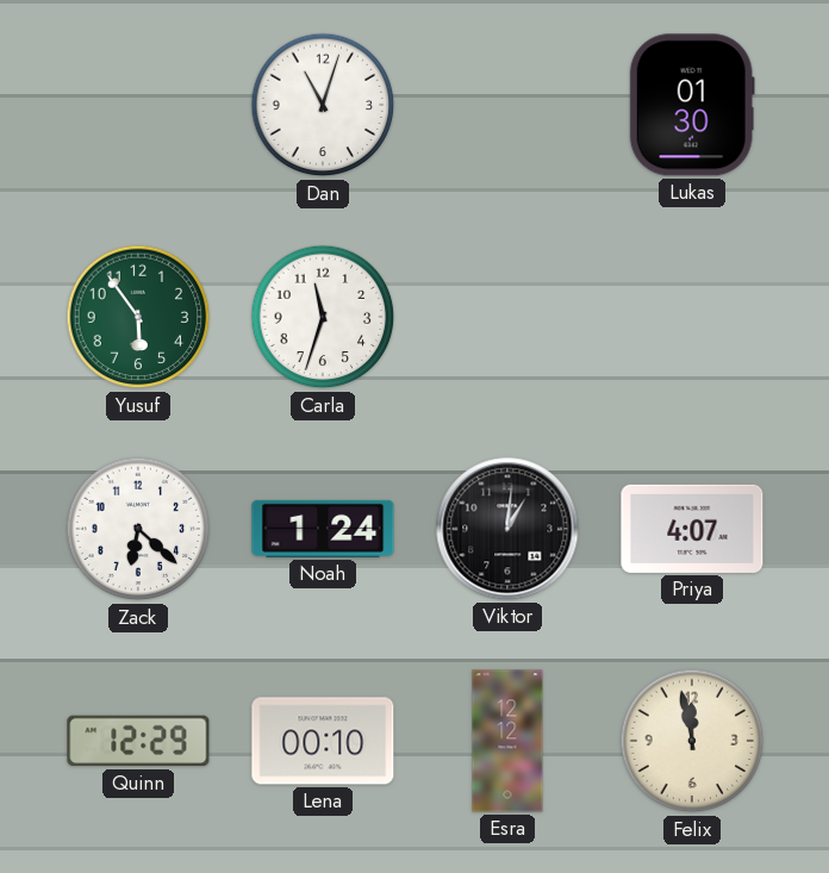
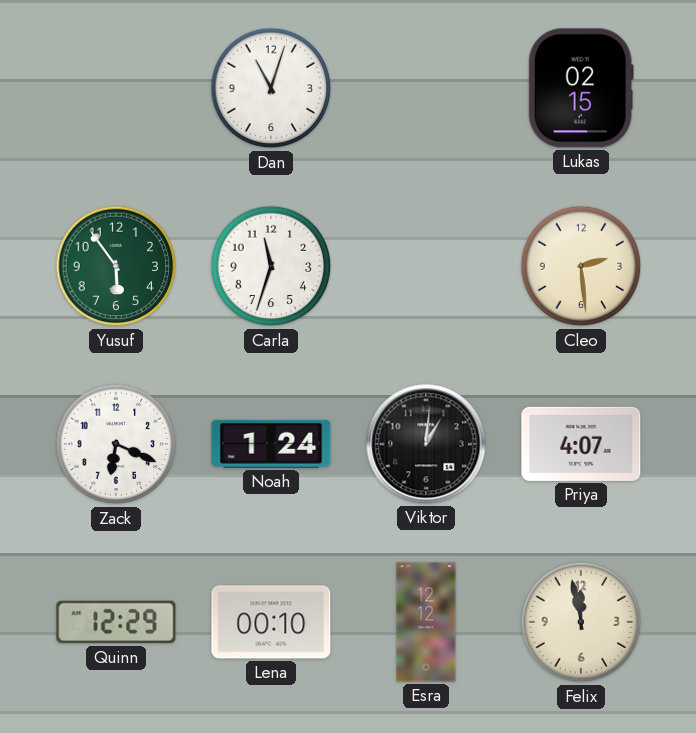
Lukas: 01:30 -> 02:15 (581, 88)
Cleo: none -> 2:29 (581, 266)
Zack: 6:22 -> 6:19 (116, 444)
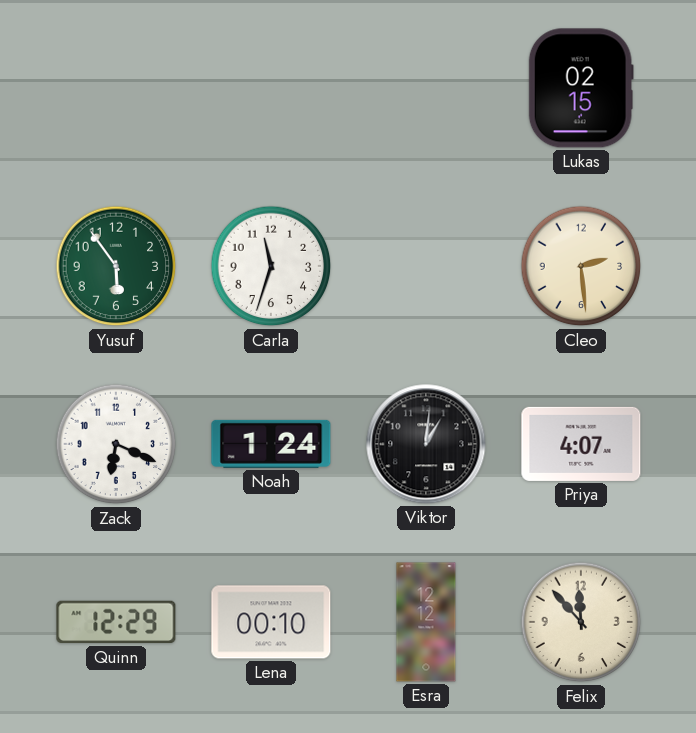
Dan: 11:03 -> none (271, 88)
Felix: 11:58 -> 11:53 (581, 622)
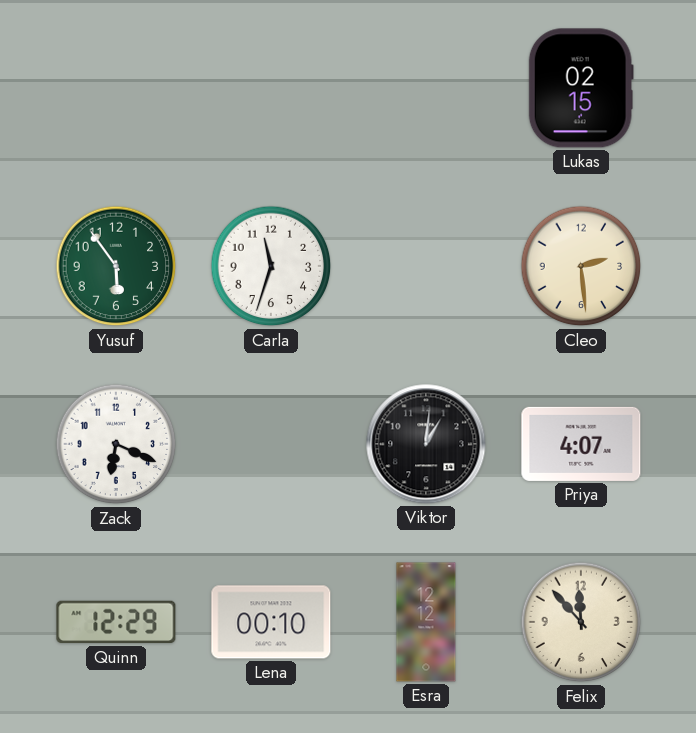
Noah: 1:24 -> none (271, 444)
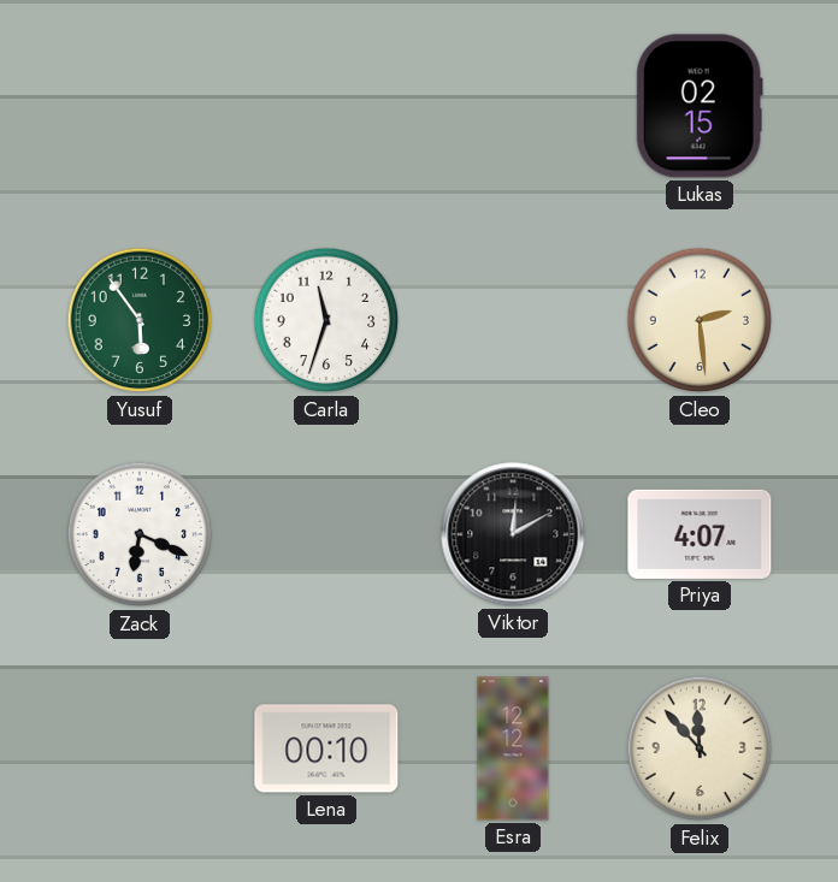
Viktor: 1:01 -> 12:10 (513, 534)
Quinn: 12:29 -> none (116, 622)
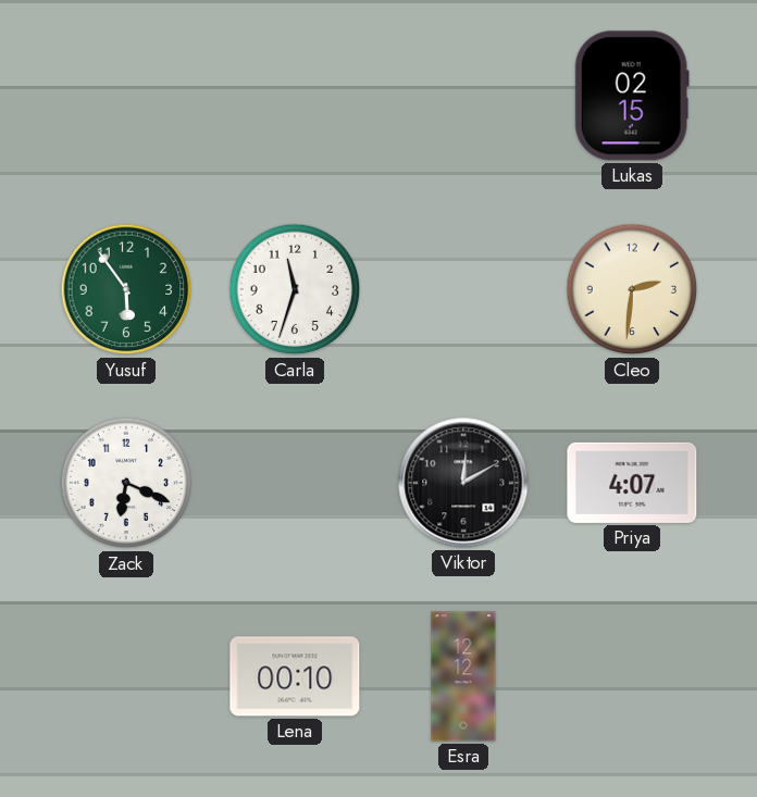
Cleo: 2:29 -> 2:31 (632, 289)
Felix: 11:53 -> none (700, 748)
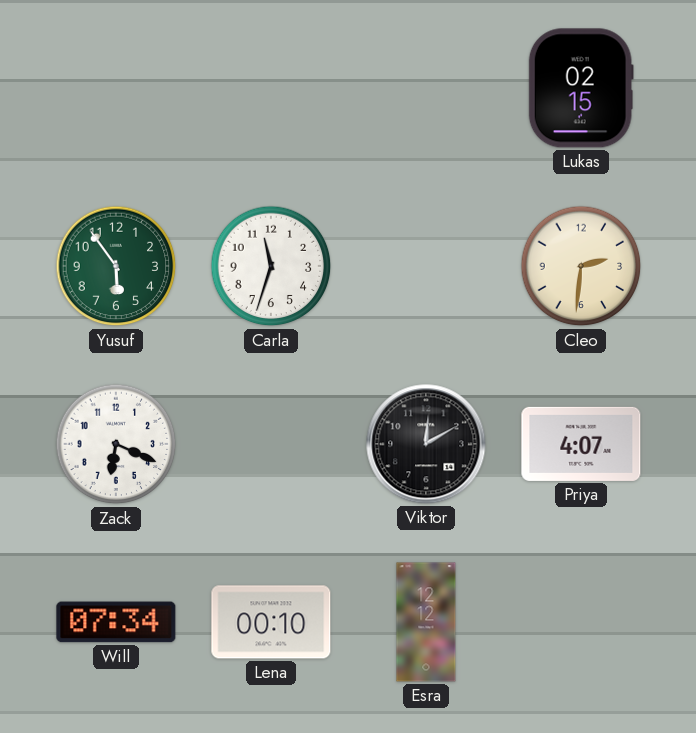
Will: none -> 07:34 (116, 622)
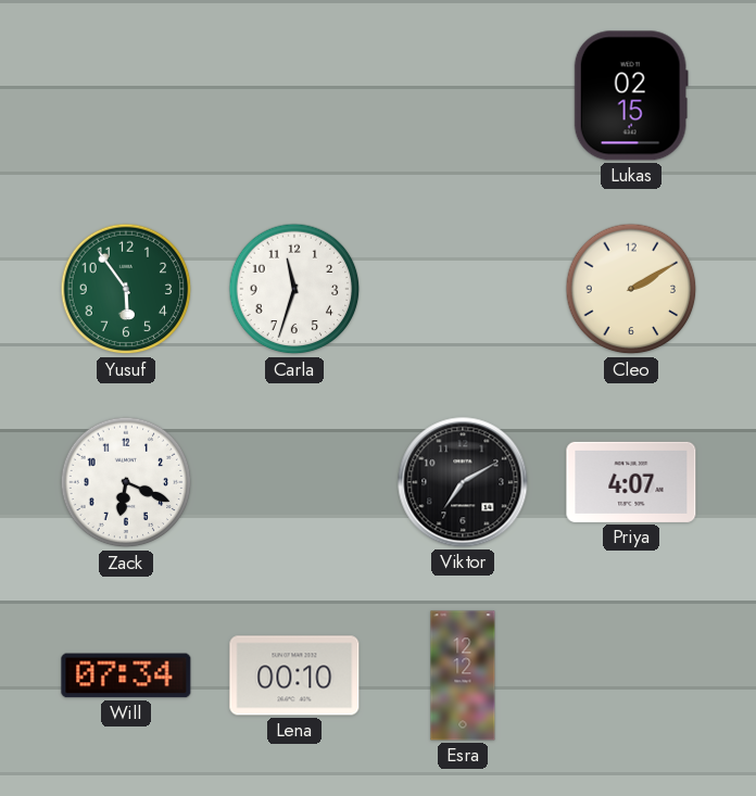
Cleo: 2:31 -> 2:10 (631, 289)
Viktor: 12:10 -> 7:10 (463, 482)
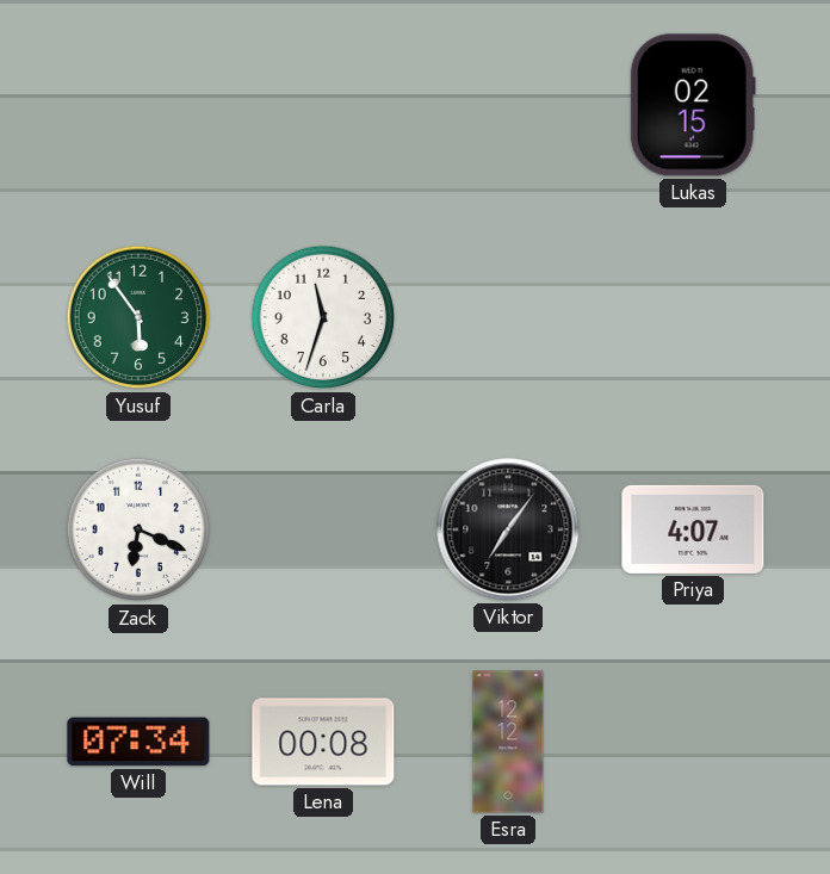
Cleo: 2:10 -> none (631, 289)
Viktor: 7:10 -> 7:06 (508, 529)
Lena: 00:10 -> 00:08 (323, 742)
